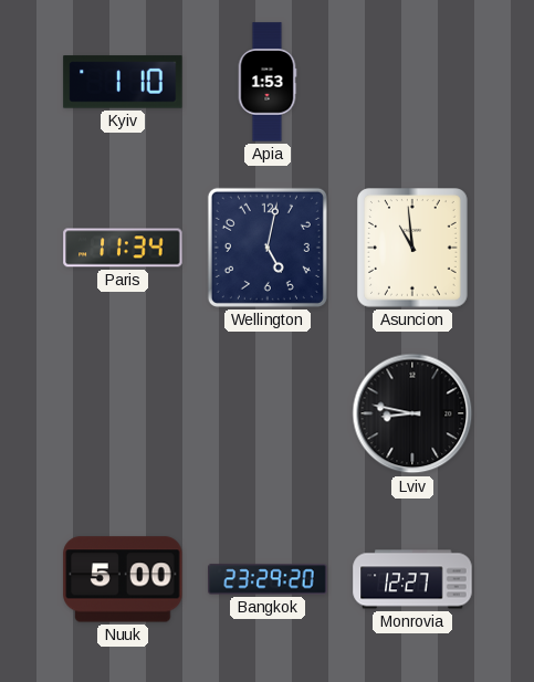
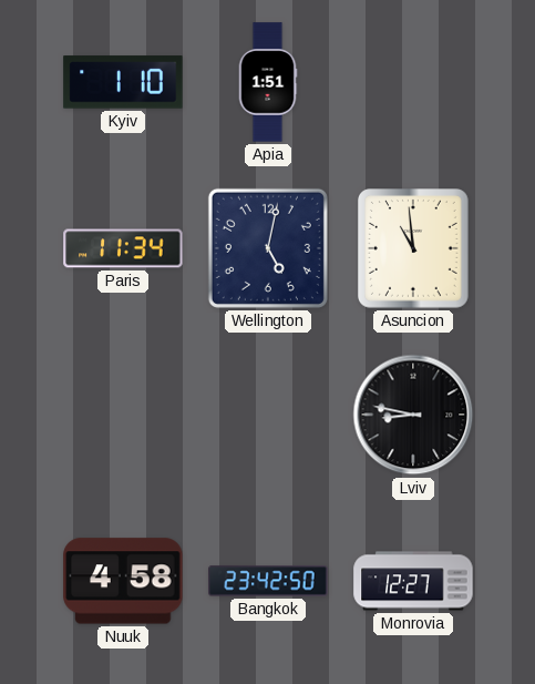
Apia: 1:53 -> 1:51 (268, 82)
Nuuk: 5:00 -> 4:58 (123, 581)
Bangkok: 23:29 -> 23:42 (268, 581)
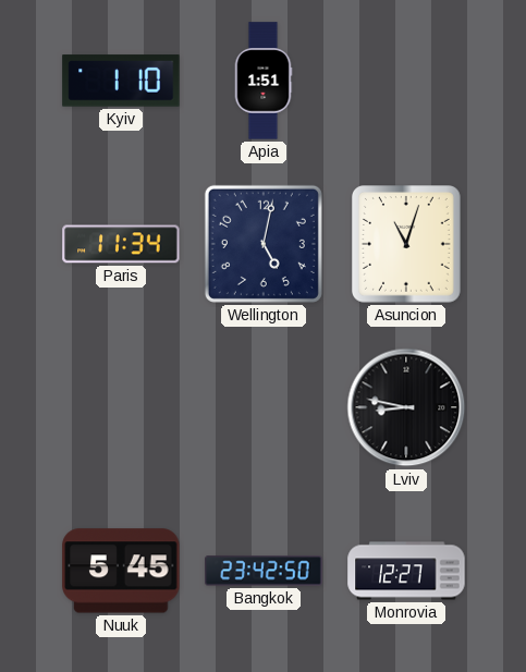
Asuncion: 10:59 -> 11:03 (407, 245)
Nuuk: 4:58 -> 5:45 (121, 571)
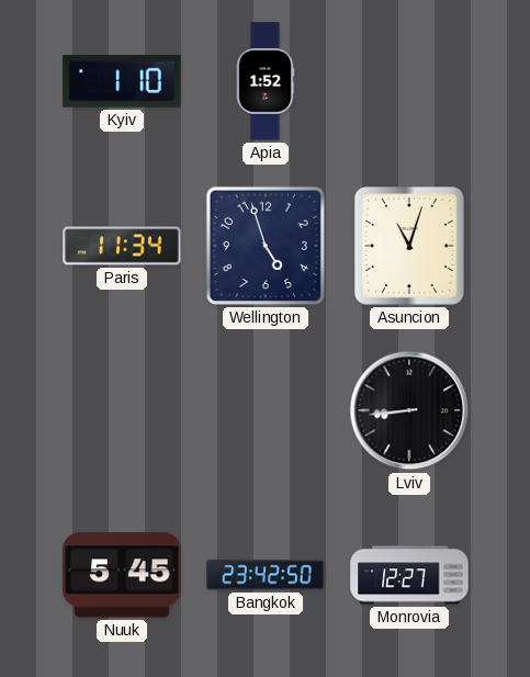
Apia: 1:51 -> 1:52 (266, 81)
Wellington: 5:02 -> 4:57 (266, 246)
Lviv: 8:47 -> 8:44 (409, 410)
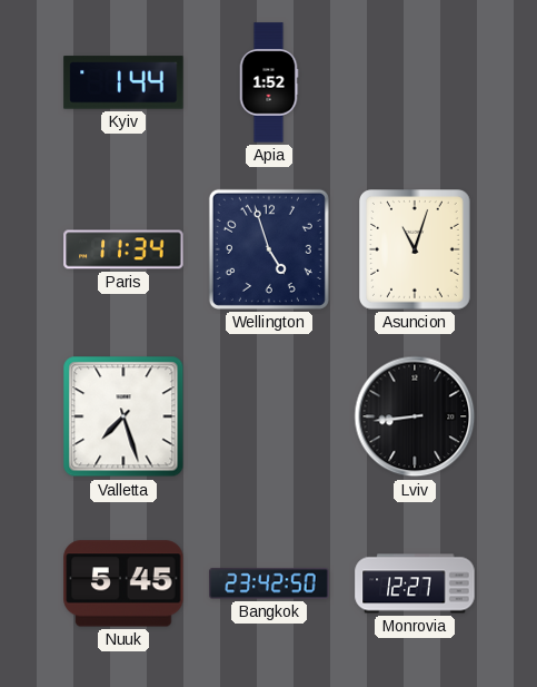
Kyiv: 1:10 -> 1:44 (123, 82)
Valletta: none -> 7:27 (123, 416)
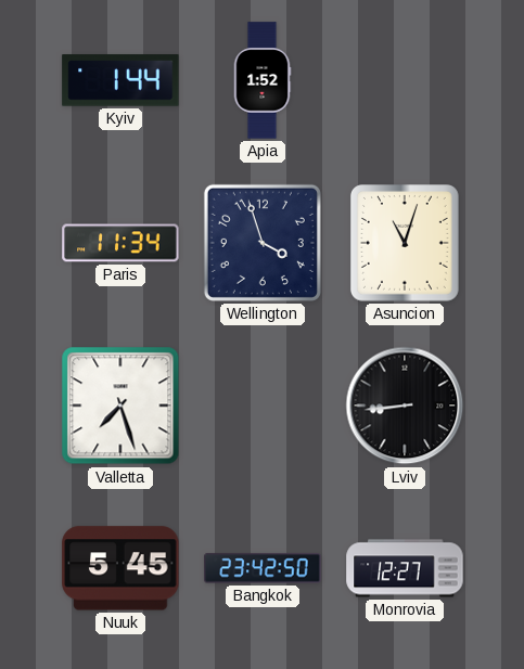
Wellington: 4:57 -> 3:57 (263, 243)
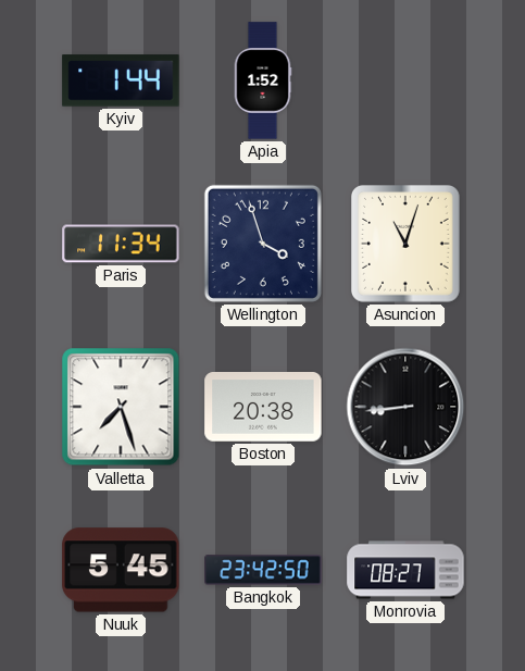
Boston: none -> 20:38 (263, 408)
Monrovia: 12:27 -> 08:27 (405, 570)
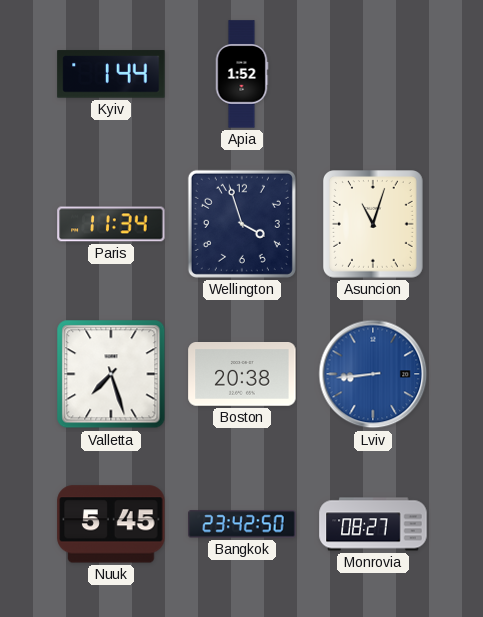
Lviv dial: black -> blue (373, 374)
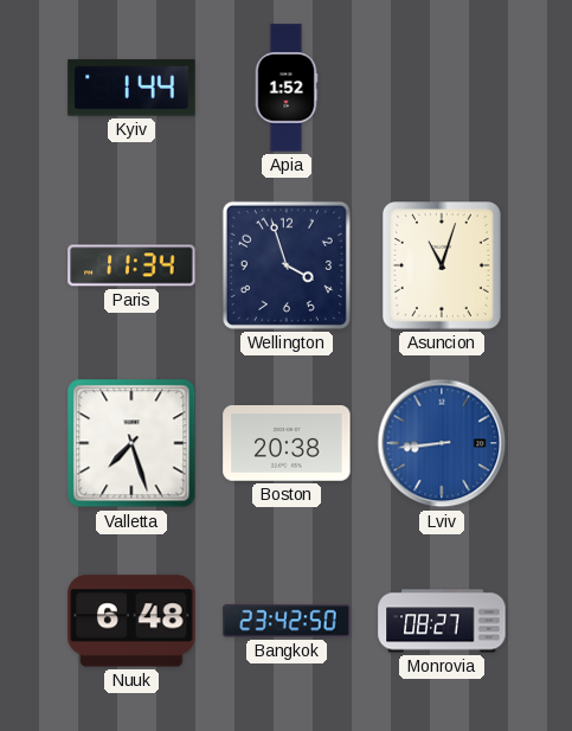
Nuuk: 5:45 -> 6:48 (131, 621)
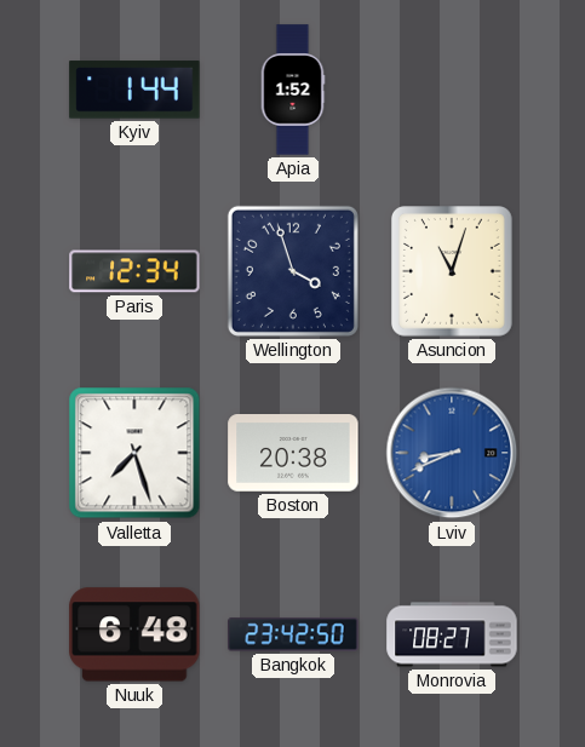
Paris: 11:34 -> 12:34 (134, 271)
Lviv: 8:44 -> 8:41 (452, 453)
